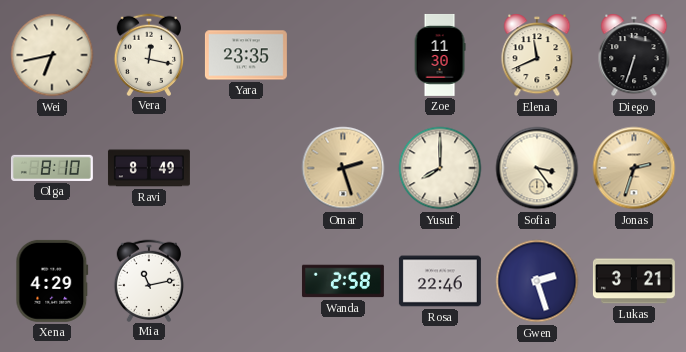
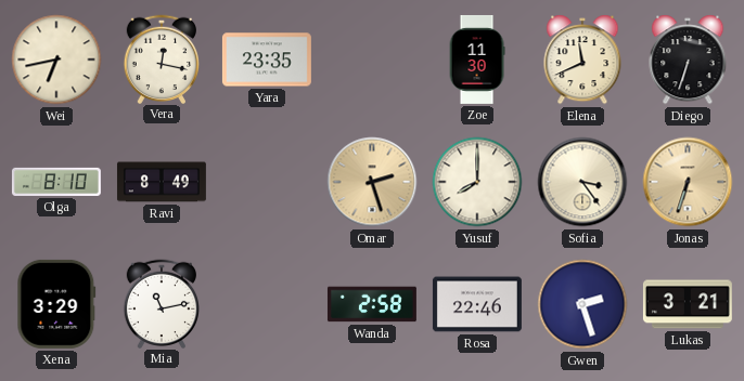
Jonas: 2:33 -> 6:33 (688, 182)
Xena: 4:29 -> 3:29 (56, 304)
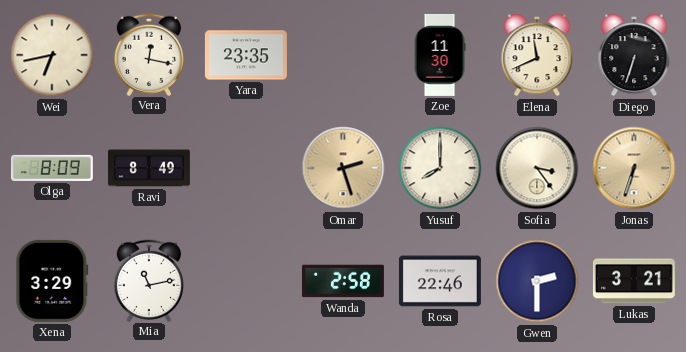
Olga: 8:10 -> 8:09 (52, 168)
Gwen: 2:27 -> 2:30 (537, 281)
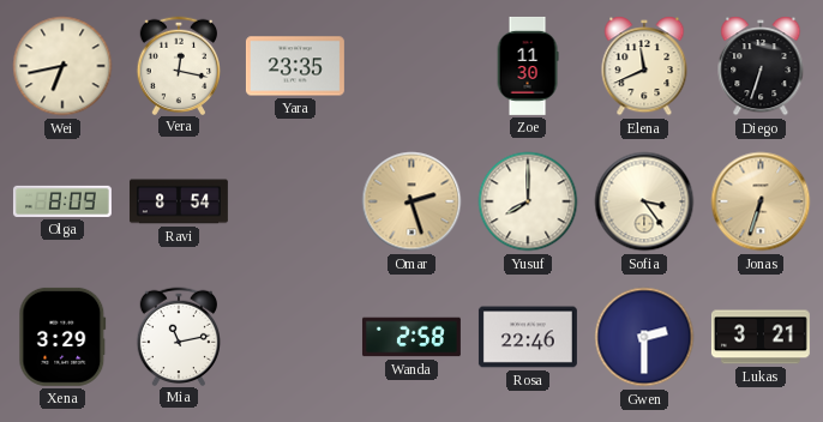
Ravi: 8:49 -> 8:54 (179, 201)
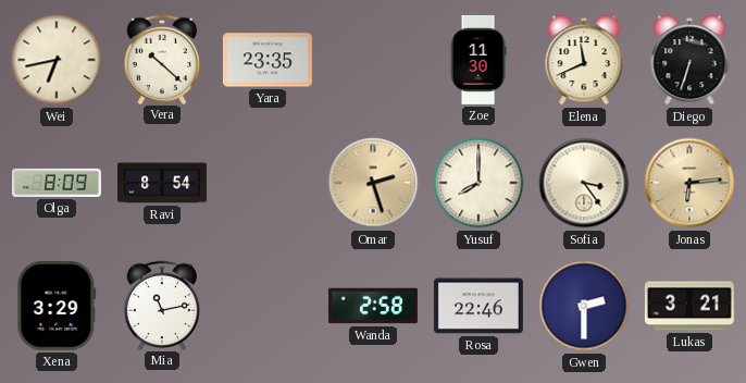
Vera: 12:17 -> 10:22 (162, 59)
Jonas: 6:33 -> 6:14 (689, 183)
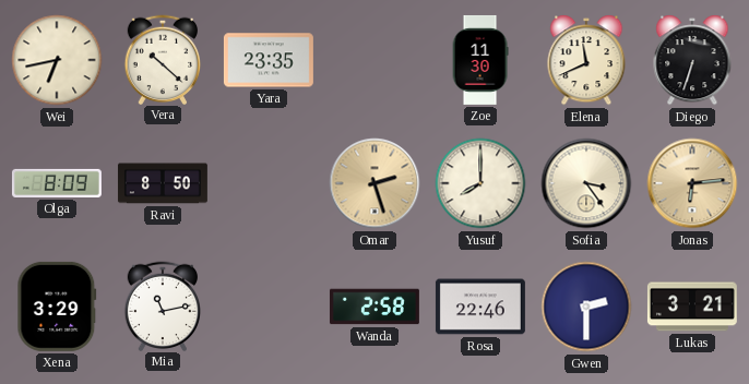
Ravi: 8:54 -> 8:50 (163, 183)
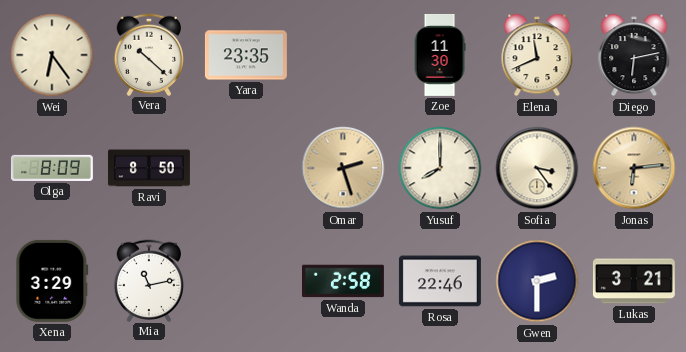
Wei: 6:43 -> 6:24 (52, 55)
Diego: 6:33 -> 6:13 (634, 55)
